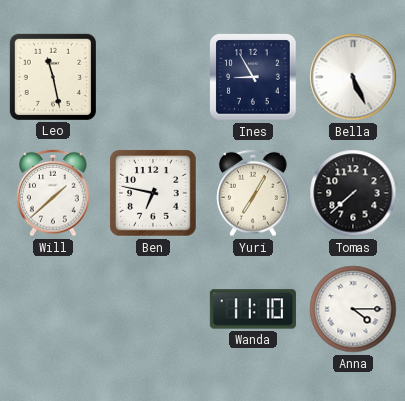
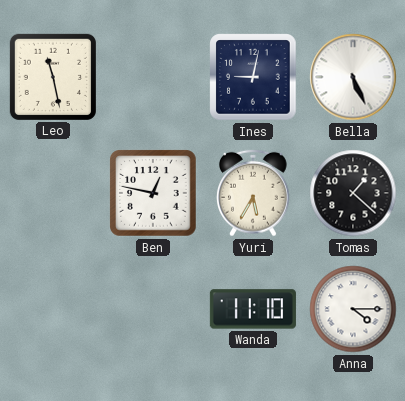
Ines: 8:55 -> 9:02 (253, 77)
Will: 1:38 -> none (53, 193)
Ben: 6:47 -> 12:47 (153, 193)
Yuri: 7:05 -> 5:35 (253, 193)
Tomas: 7:38 -> 1:22 (353, 193)
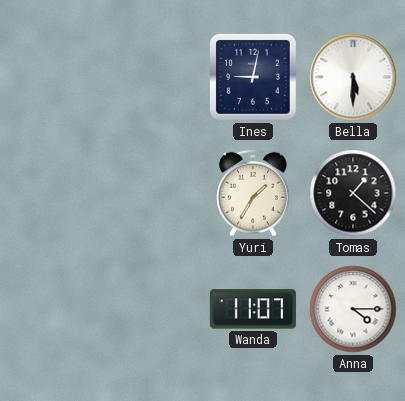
Leo: 11:28 -> none (53, 77)
Bella: 5:26 -> 5:30 (353, 77)
Ben: 12:47 -> none (153, 193)
Yuri: 5:35 -> 1:35 (253, 193)
Wanda: 11:10 -> 11:07 (253, 309)
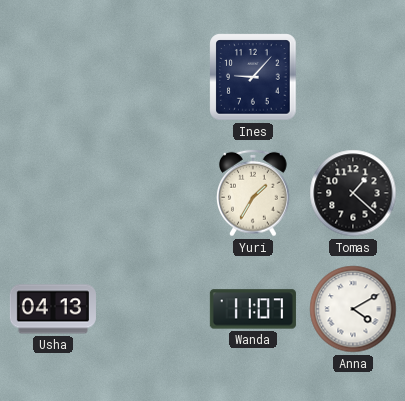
Ines: 9:02 -> 9:07 (253, 77)
Bella: 5:30 -> none (353, 77)
Usha: none -> 04:13 (53, 309)
Anna: 4:15 -> 4:10 (353, 309)
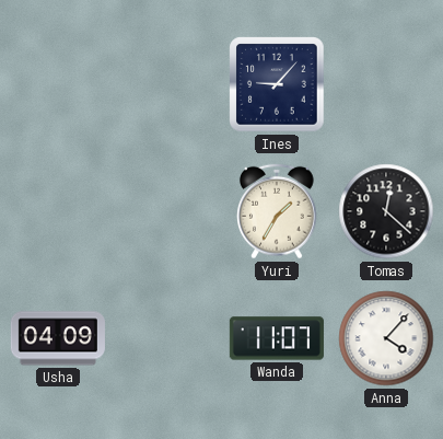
Tomas: 1:22 -> 12:22 (386, 211)
Usha: 04:13 -> 04:09 (58, 338)
Anna: 4:10 -> 4:07 (386, 338)
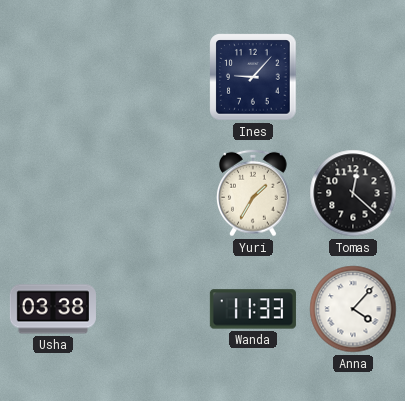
Usha: 04:09 -> 03:38 (53, 309)
Wanda: 11:07 -> 11:33 (253, 309)
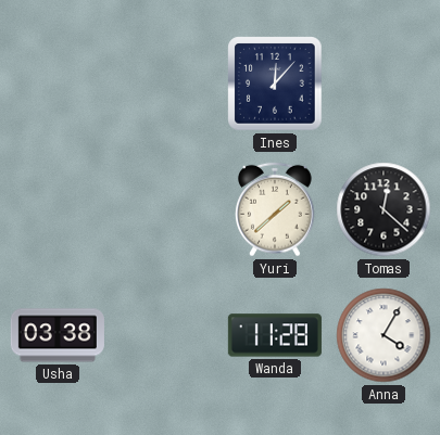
Ines: 9:07 -> 12:07 (275, 84)
Yuri: 1:35 -> 1:38 (275, 209)
Wanda: 11:33 -> 11:28 (275, 335)
Anna: 4:07 -> 4:05 (384, 335)
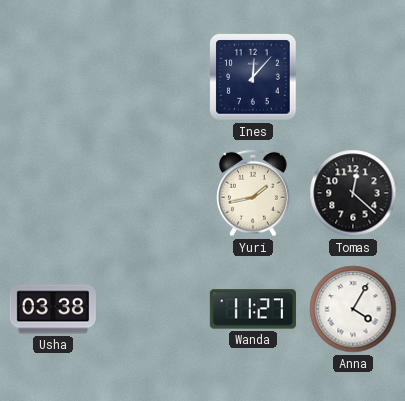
Yuri: 1:38 -> 1:43 (253, 193)
Wanda: 11:28 -> 11:27 (253, 309)
